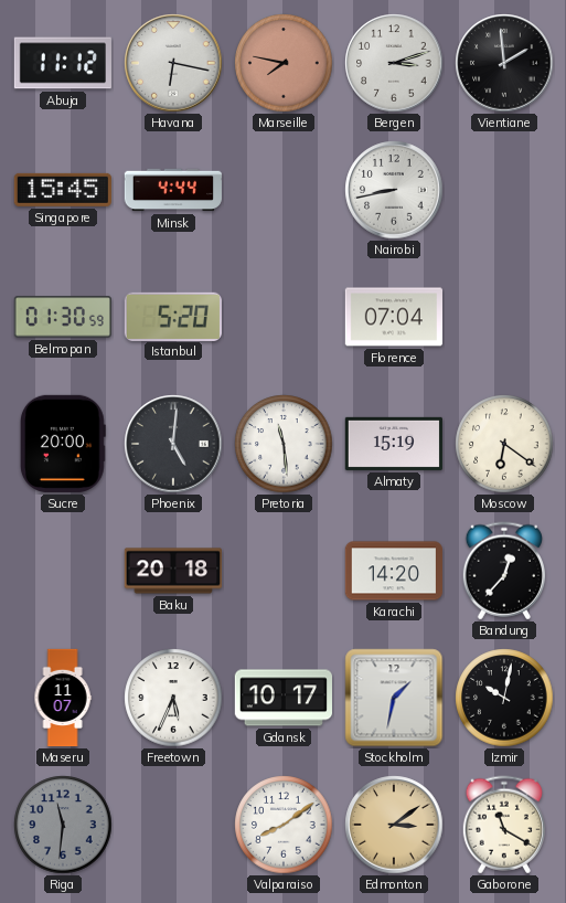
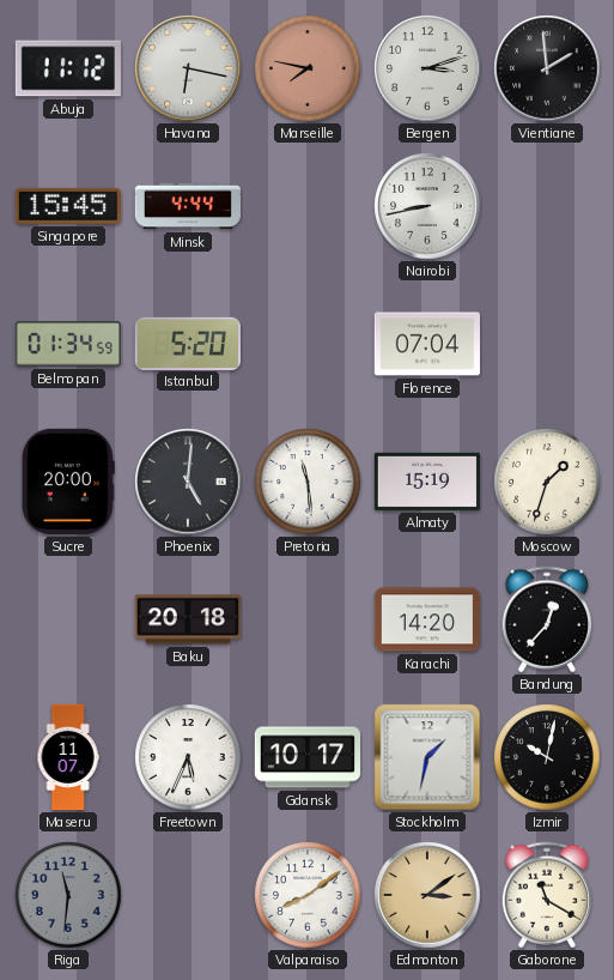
Belmopan: 01:30 -> 01:34 (68, 344)
Moscow: 6:21 -> 1:33 (547, 482)
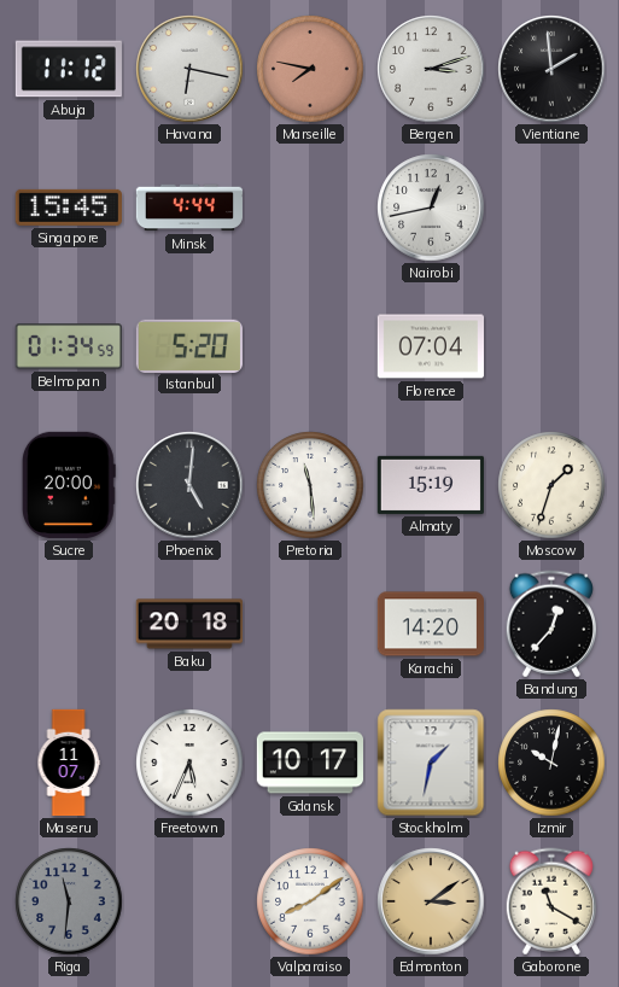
Nairobi: 8:43 -> 12:43 (431, 208)
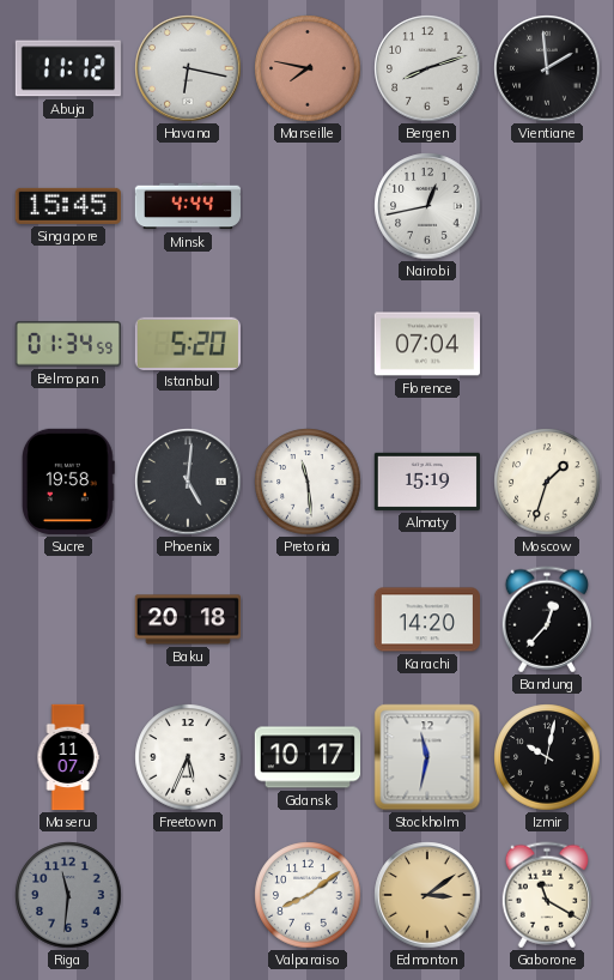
Bergen: 3:12 -> 8:12 (427, 68)
Sucre: 20:00 -> 19:58 (68, 482)
Stockholm: 1:32 -> 11:32 (427, 757)
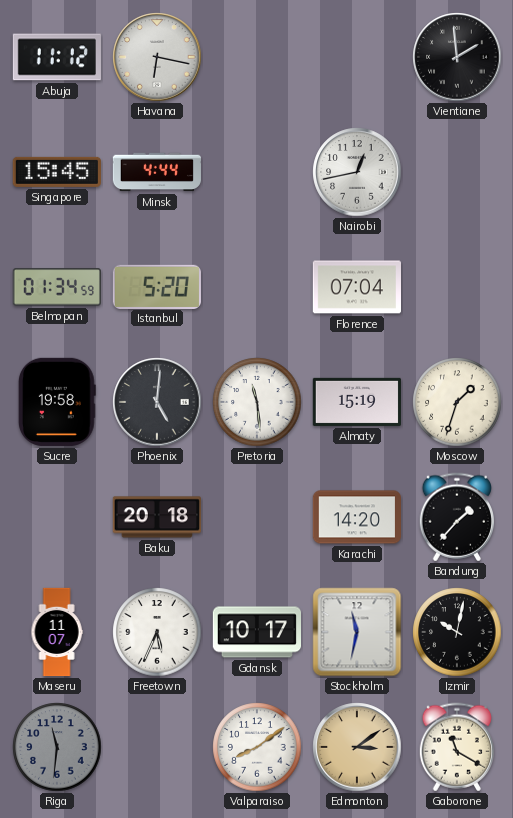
Marseille: 7:47 -> none (308, 68)
Bergen: 8:12 -> none (427, 68)
Bandung: 12:37 -> 1:37 (456, 517)
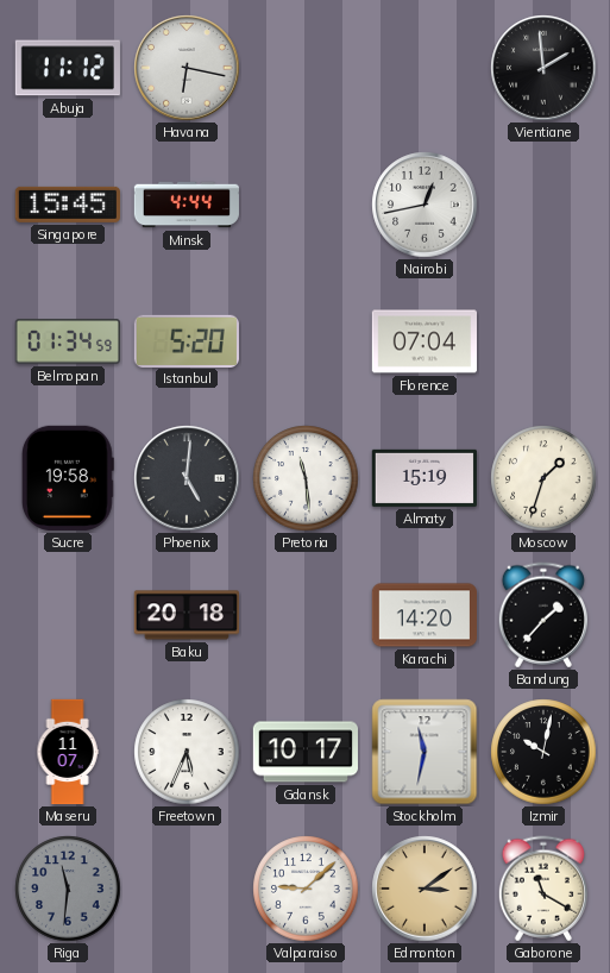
Valparaiso: 8:09 -> 9:08 (306, 889)
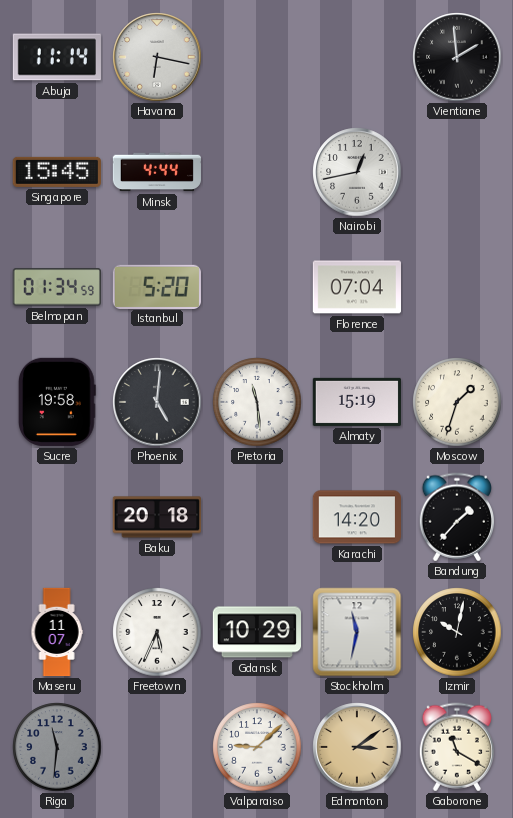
Abuja: 11:12 -> 11:14 (57, 57)
Gdansk: 10:17 -> 10:29 (256, 632)
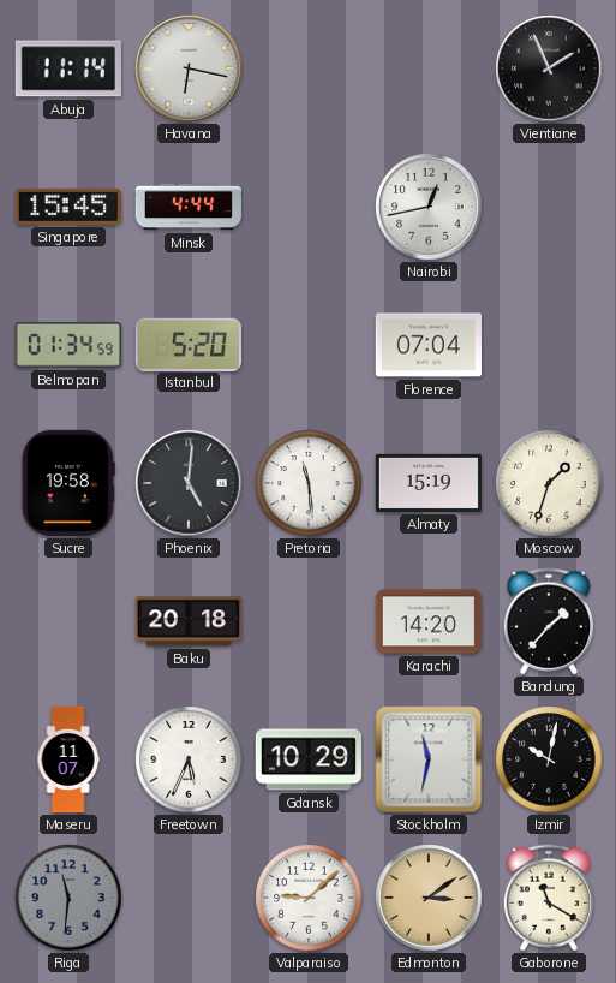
Vientiane: 1:59 -> 1:56 (549, 68)
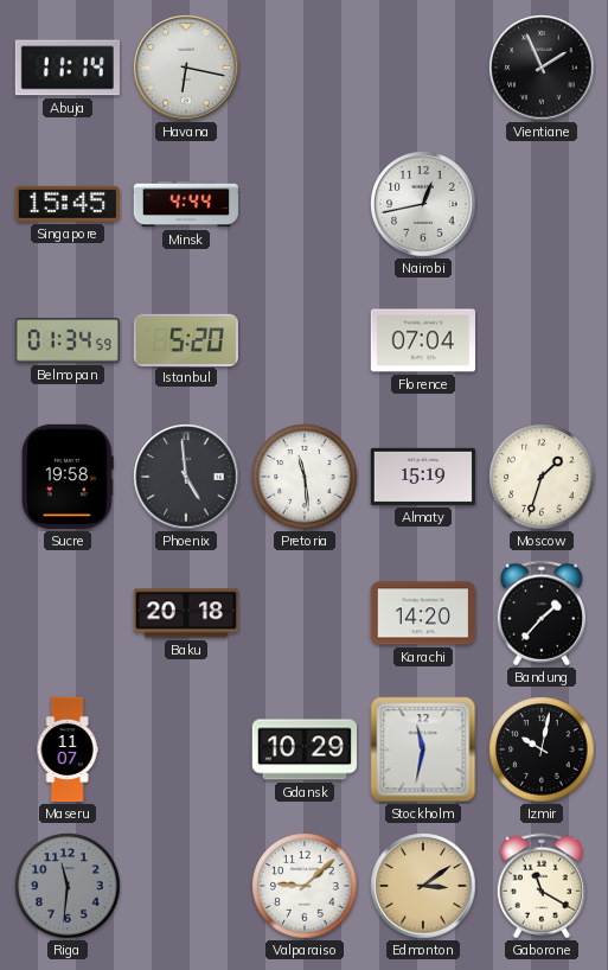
Phoenix: 5:01 -> 4:59 (186, 477)
Freetown: 5:34 -> none (189, 759)
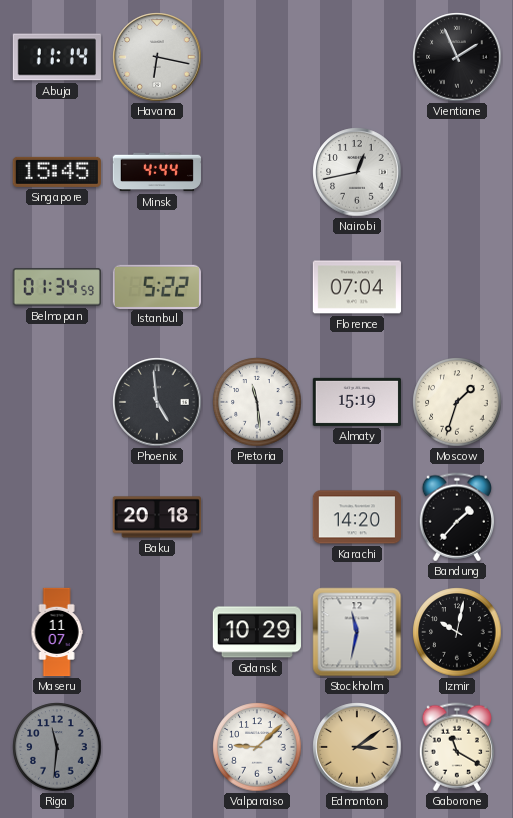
Istanbul: 5:20 -> 5:22 (157, 286)
Sucre: 19:58 -> none (68, 477)
